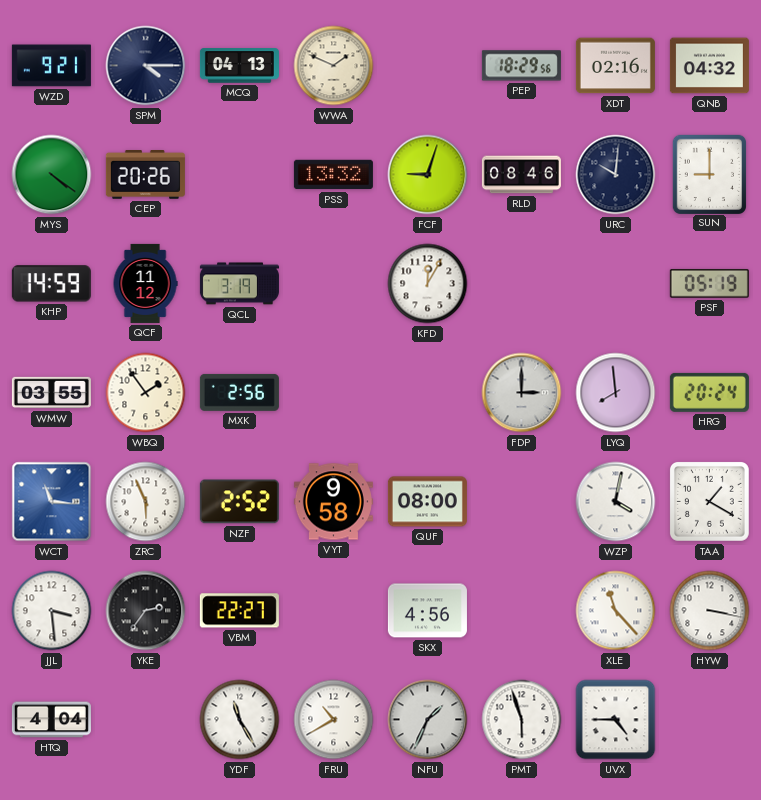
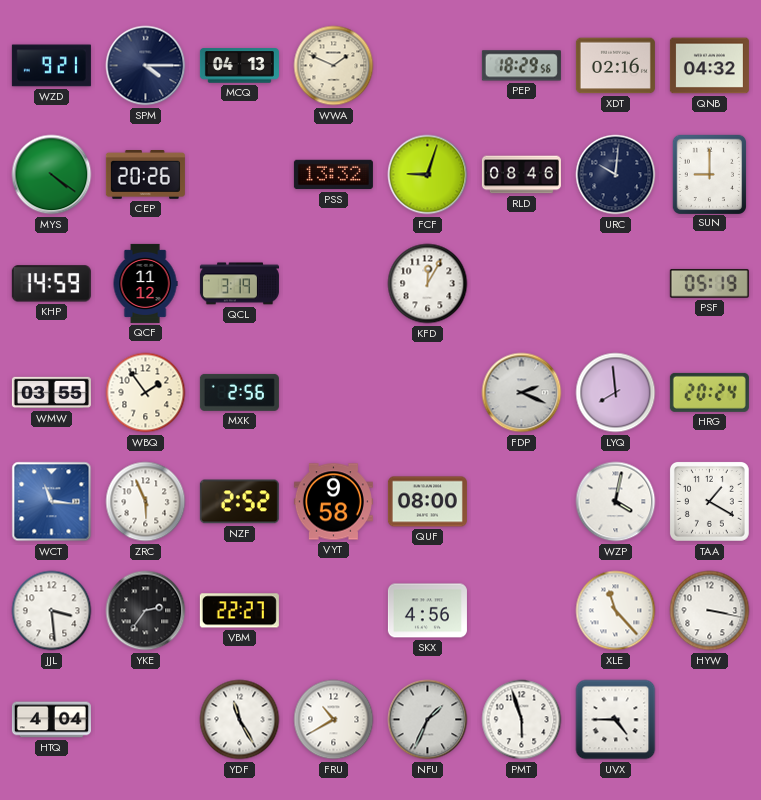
FDP: 3:00 -> 2:19 (522, 393)
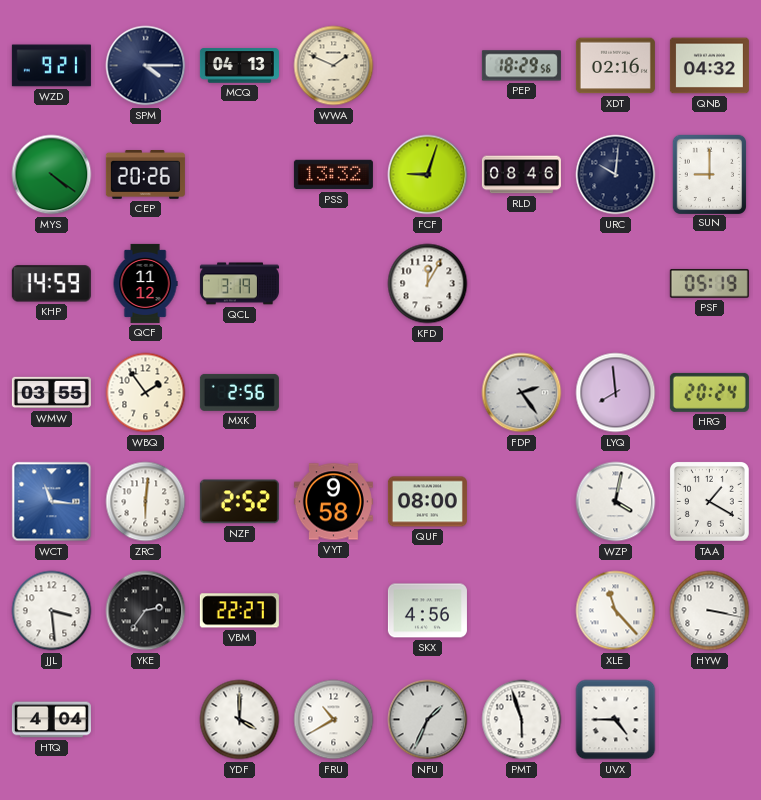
FDP: 2:19 -> 2:24 (522, 393)
ZRC: 5:56 -> 6:01 (146, 502)
YDF: 11:25 -> 4:00 (240, 720)
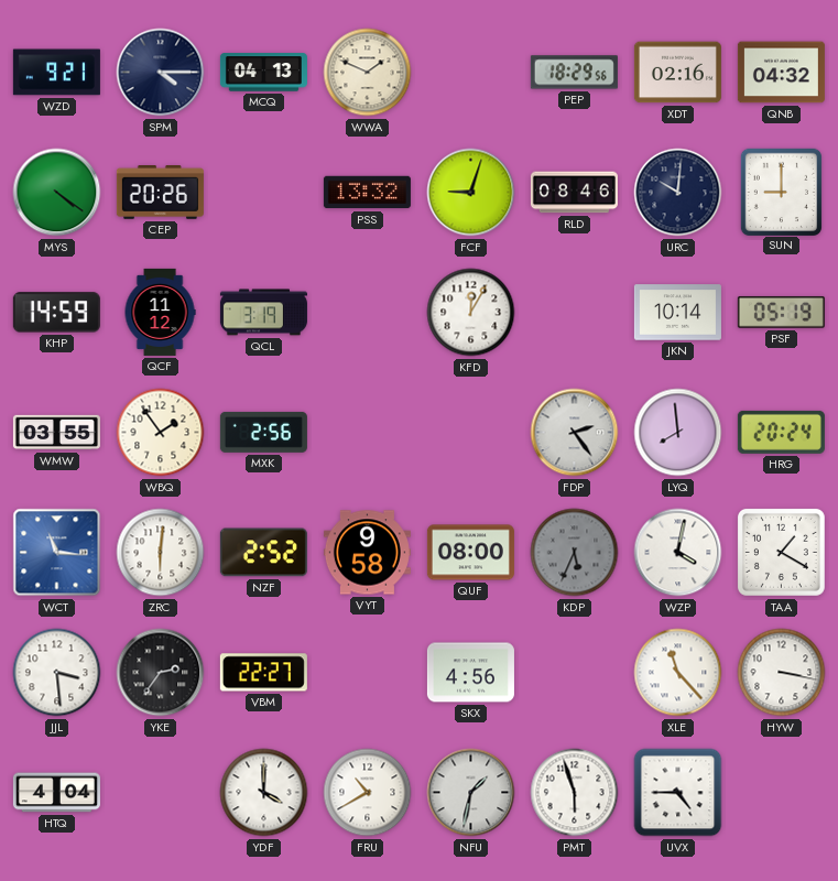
JKN: none -> 10:14 (677, 313)
KDP: none -> 5:34 (575, 553)
NFU: 1:34 -> 1:32 (471, 793)
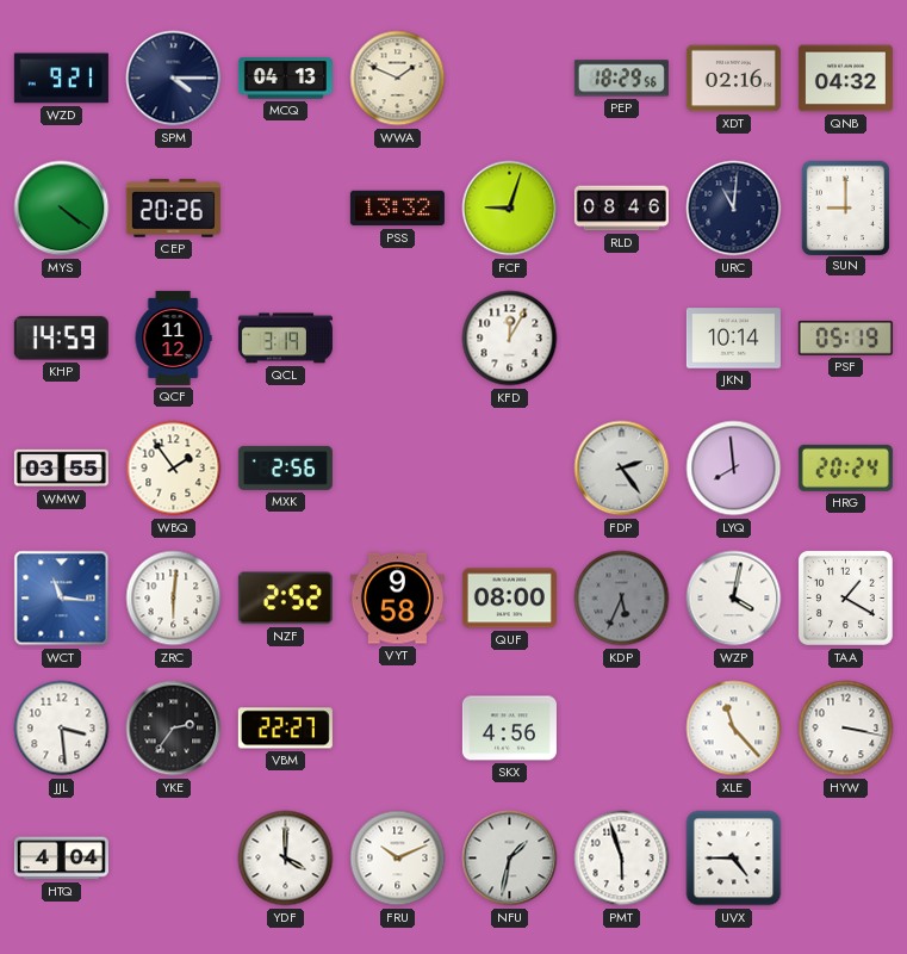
URC: 10:01 -> 11:01 (734, 209)
FRU: 10:40 -> 10:11 (398, 859)
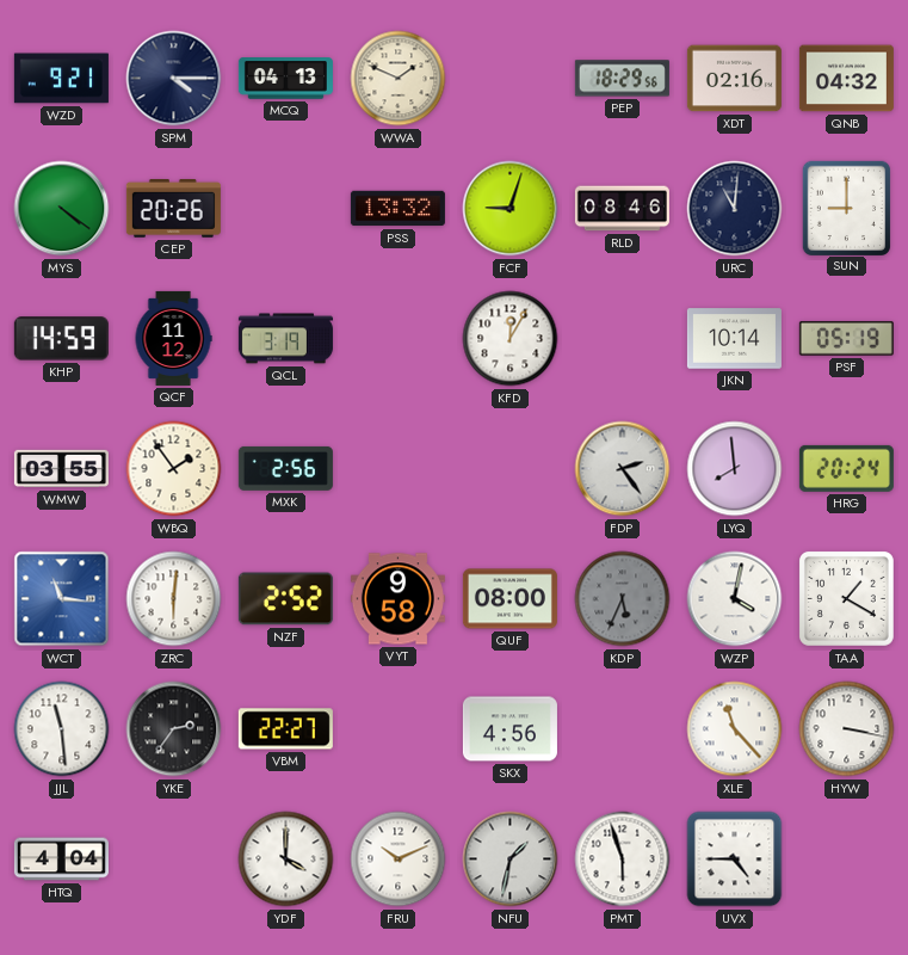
JJL: 3:29 -> 11:29 (62, 729)
